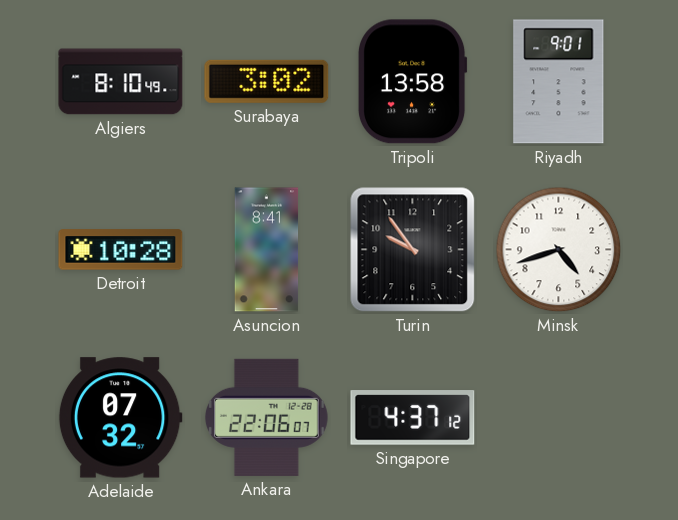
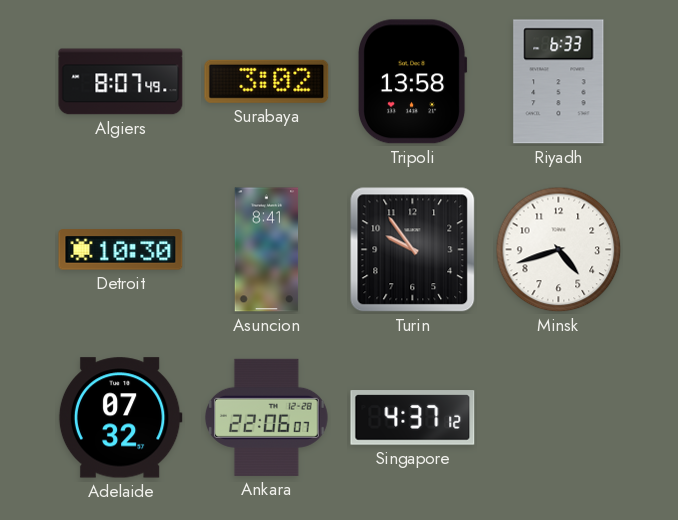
Algiers: 8:10 -> 8:07 (121, 82)
Riyadh: 9:01 -> 6:33 (559, 82)
Detroit: 10:28 -> 10:30 (121, 250)
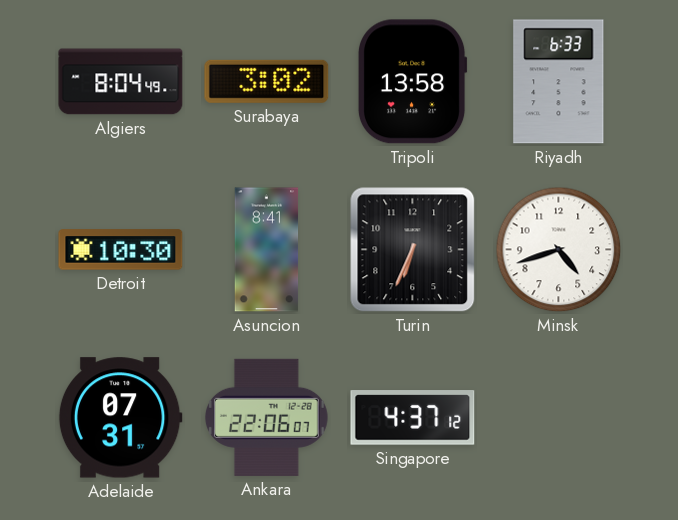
Algiers: 8:07 -> 8:04 (121, 82)
Turin: 9:54 -> 6:34 (413, 250)
Adelaide: 07:32 -> 07:31 (120, 418)
